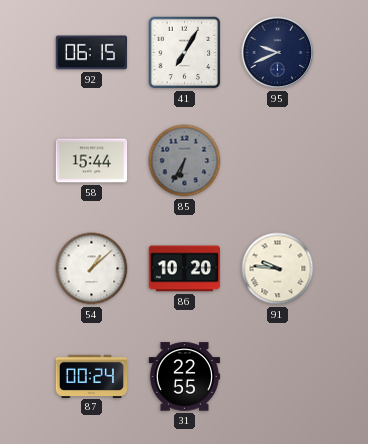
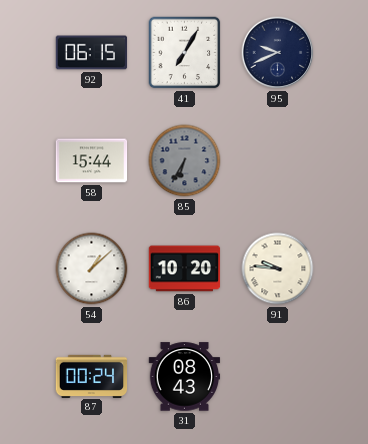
31: 22:55 -> 08:43 (185, 377)
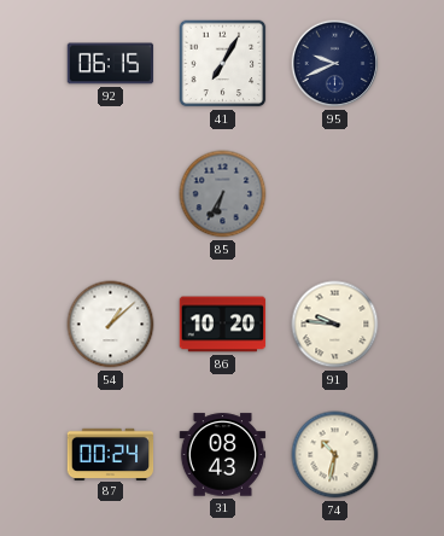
58: 15:44 -> none (92, 161)
74: none -> 10:32 (335, 455)
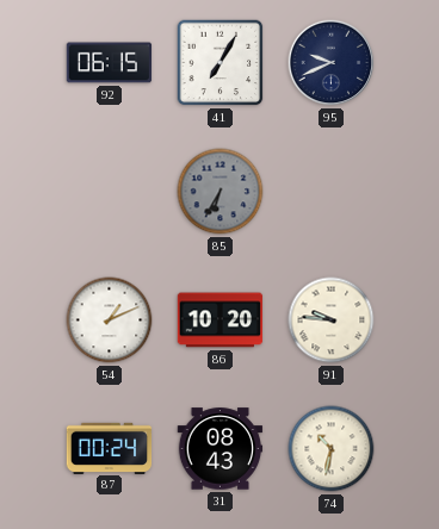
54: 1:08 -> 1:11 (110, 320)
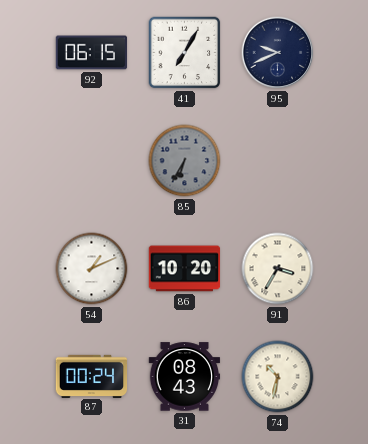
91: 9:46 -> 3:35 (278, 269)
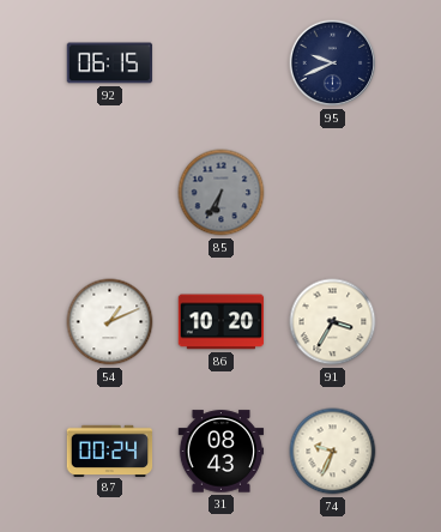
41: 7:05 -> none (185, 53)
74: 10:32 -> 9:34 (333, 452)
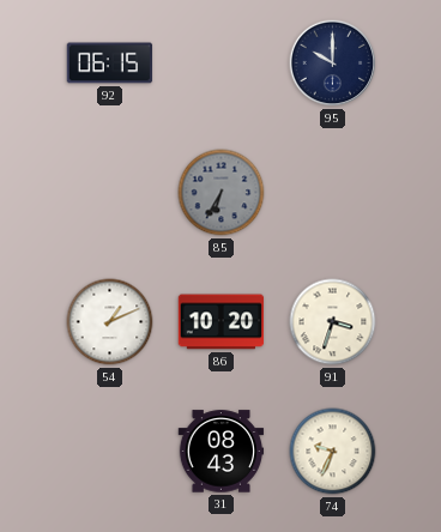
95: 9:41 -> 10:00 (333, 64)
91: 3:35 -> 3:33 (333, 322)
87: 00:24 -> none (110, 451)
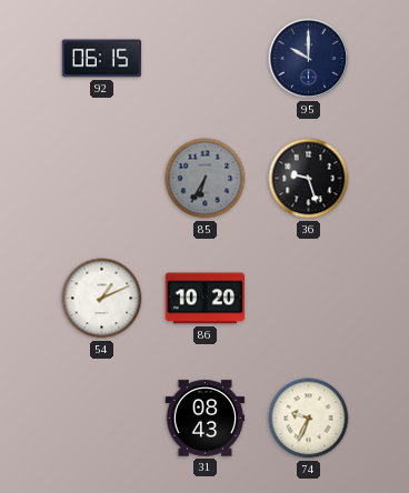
36: none -> 9:27 (309, 179)
91: 3:33 -> none (333, 322)
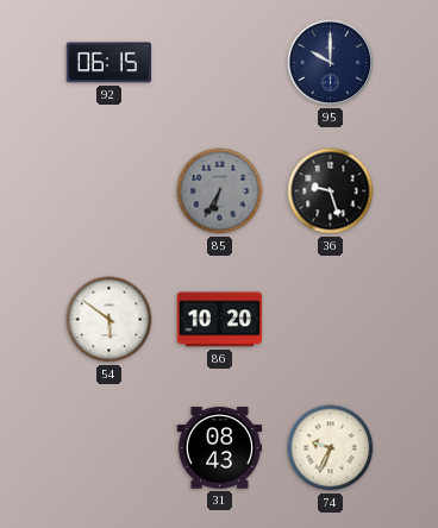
54: 1:11 -> 5:51 (109, 320)
